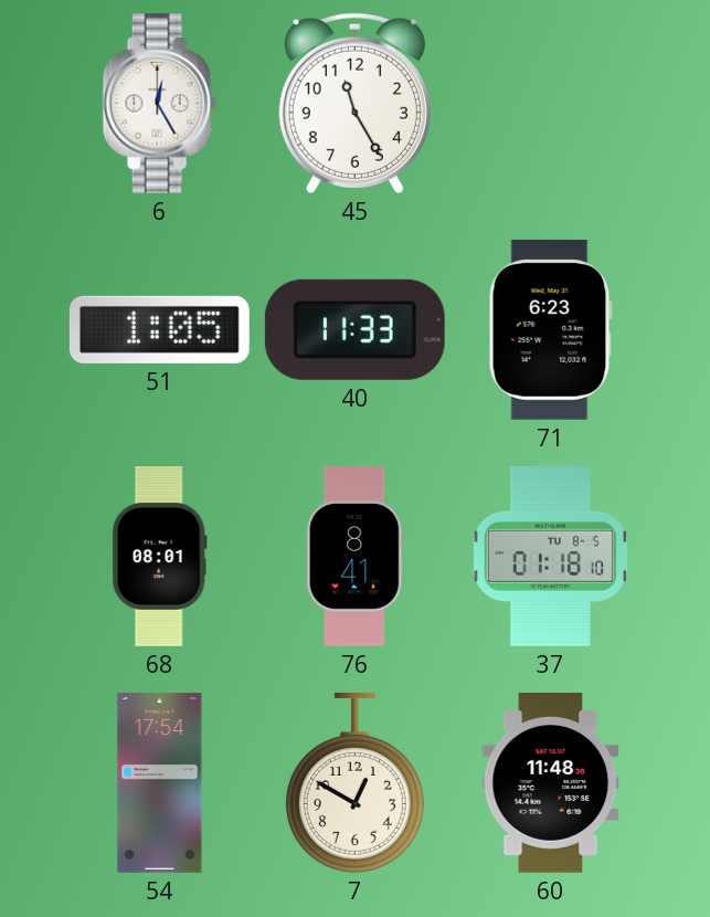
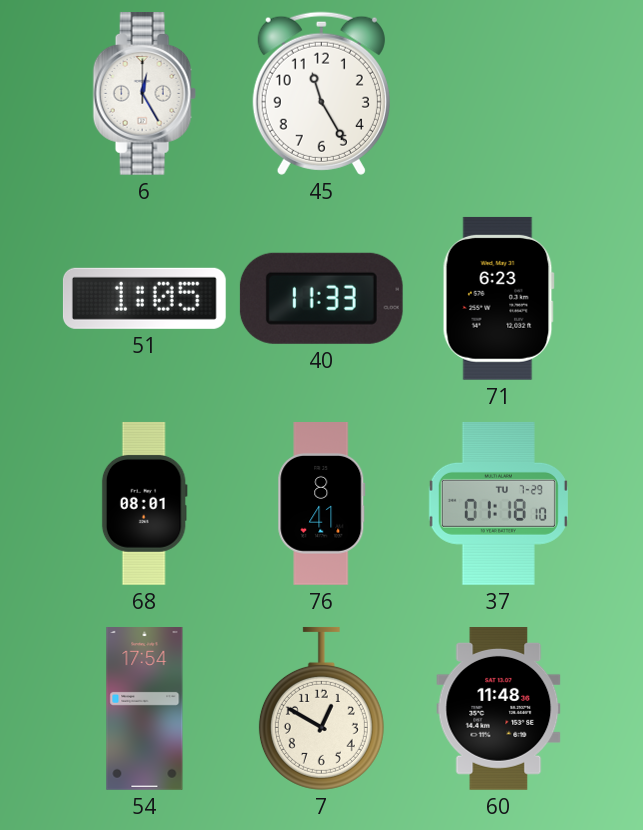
37 date: TU 8-5 -> TU 7-29 (498, 503)
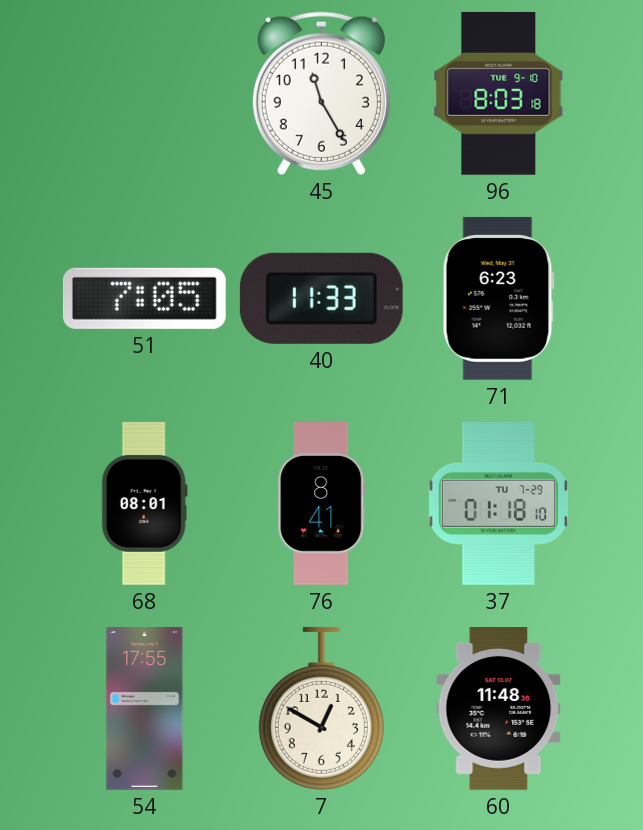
6: 12:25 -> none (144, 93)
96: none -> 8:03 (499, 93)
51: 1:05 -> 7:05 (144, 298)
54: 17:54 -> 17:55 (145, 709)
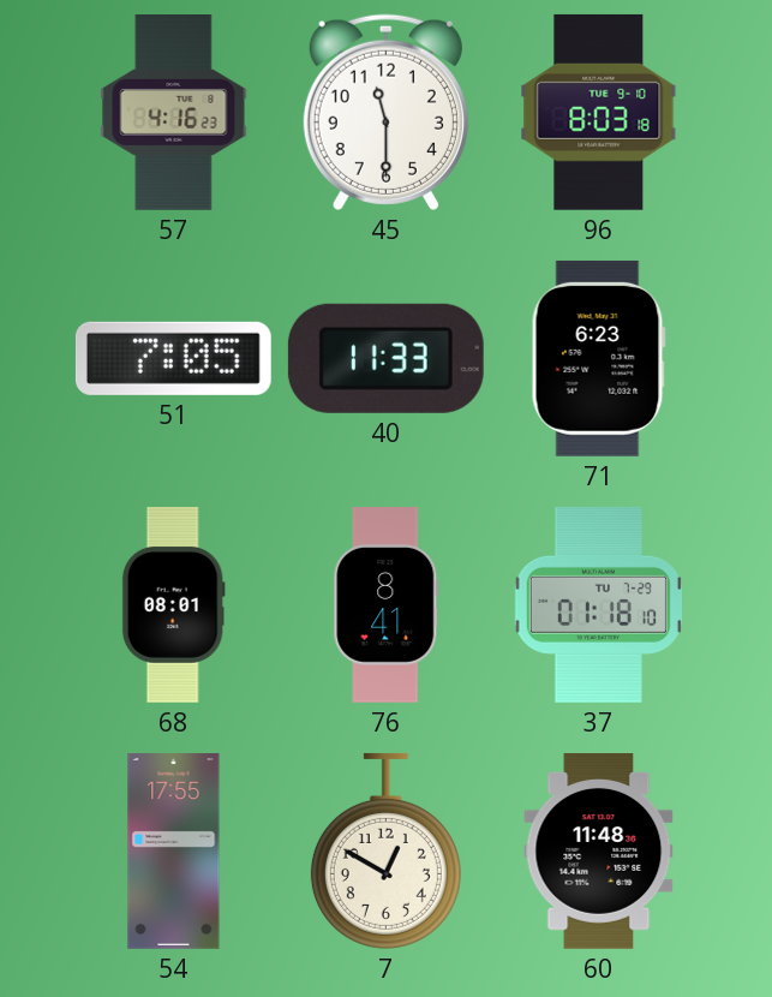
57: none -> 4:16 (174, 113)
45: 11:25 -> 11:30 (385, 112)
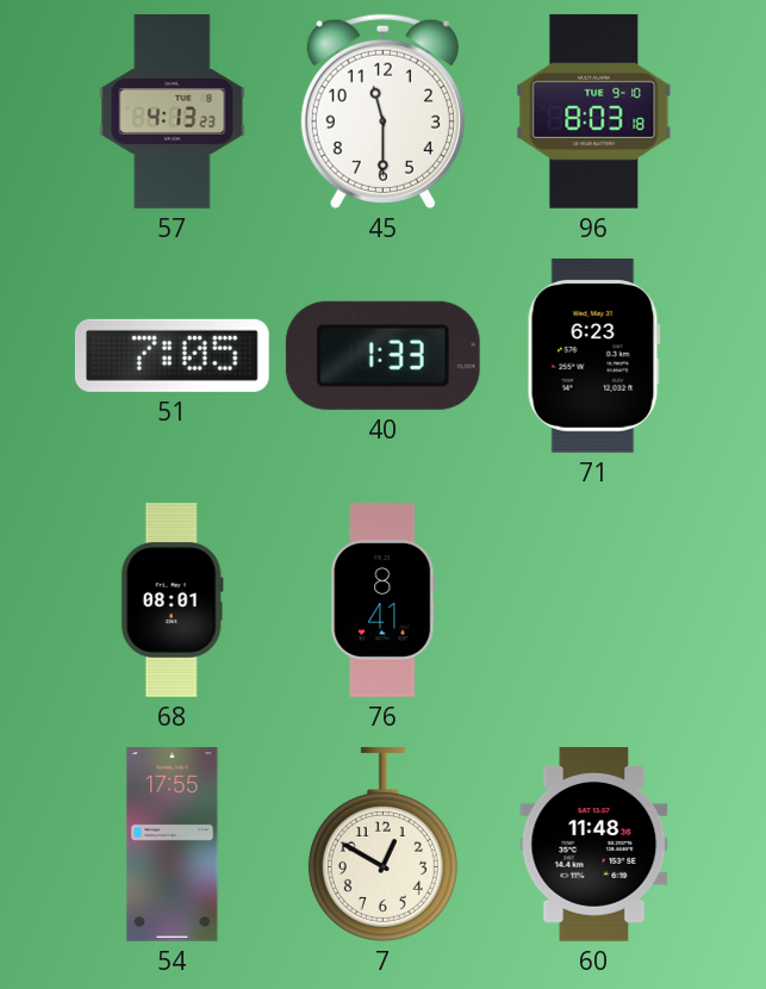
57: 4:16 -> 4:13 (173, 112)
40: 11:33 -> 1:33 (382, 355)
37: 01:18 -> none (598, 604)
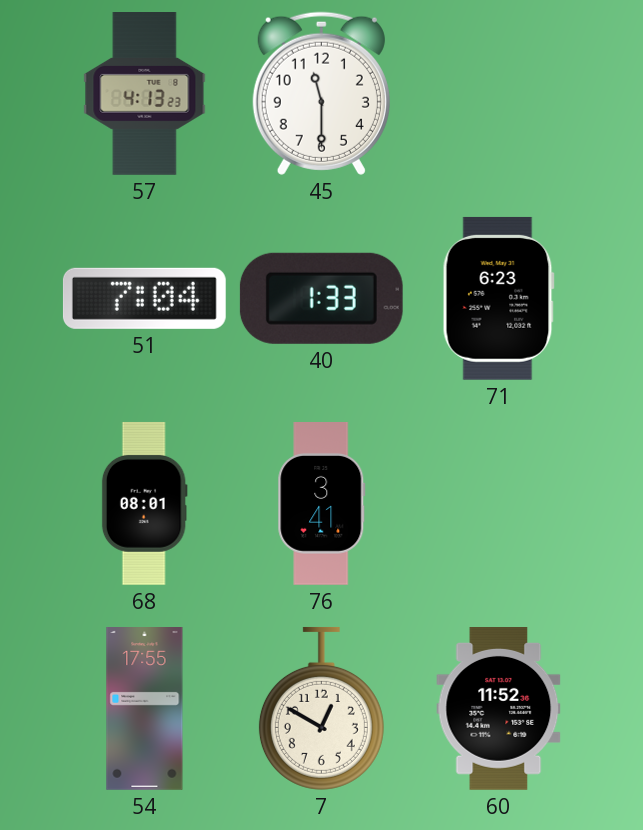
96: 8:03 -> none (594, 111)
51: 7:05 -> 7:04 (144, 298)
76: 8:41 -> 3:41 (322, 504)
60: 11:48 -> 11:52 (499, 709)
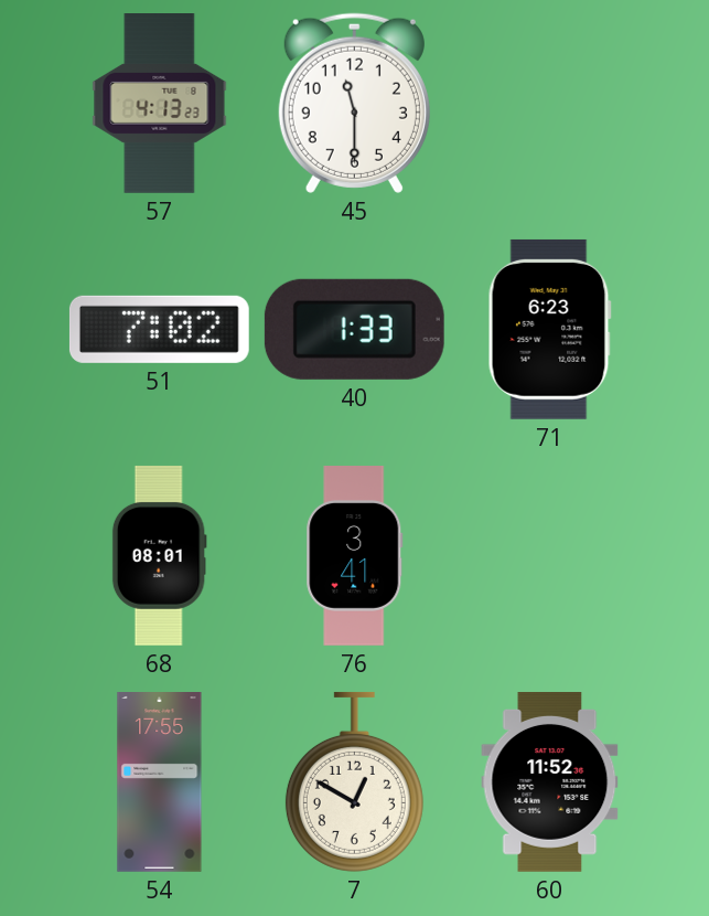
51: 7:04 -> 7:02 (159, 329)
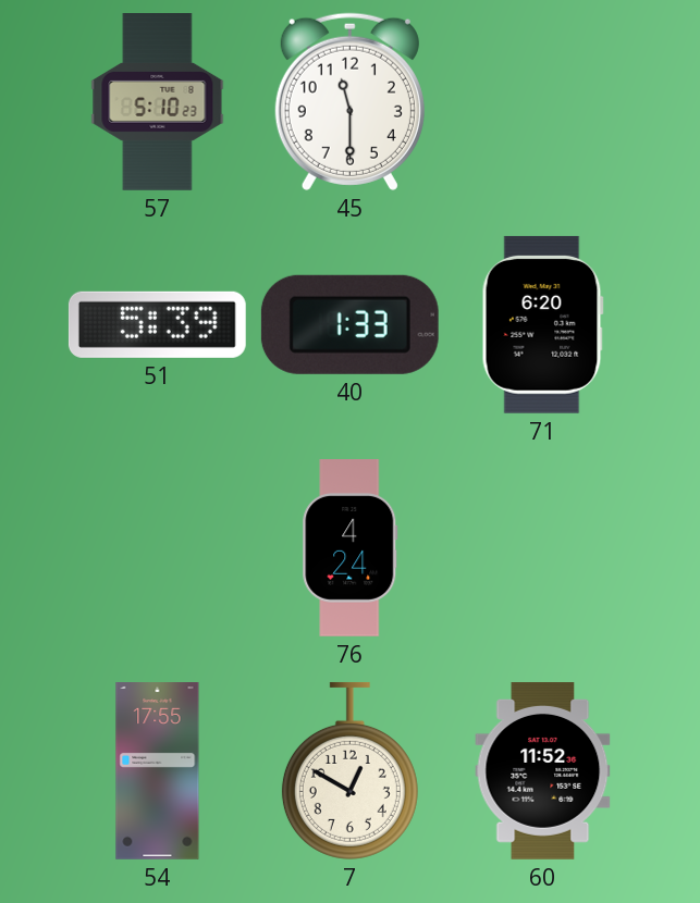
57: 4:13 -> 5:10 (158, 102)
51: 7:02 -> 5:39 (157, 324)
71: 6:23 -> 6:20 (542, 324)
68: 08:01 -> none (159, 555)
76: 3:41 -> 4:24 (351, 548)
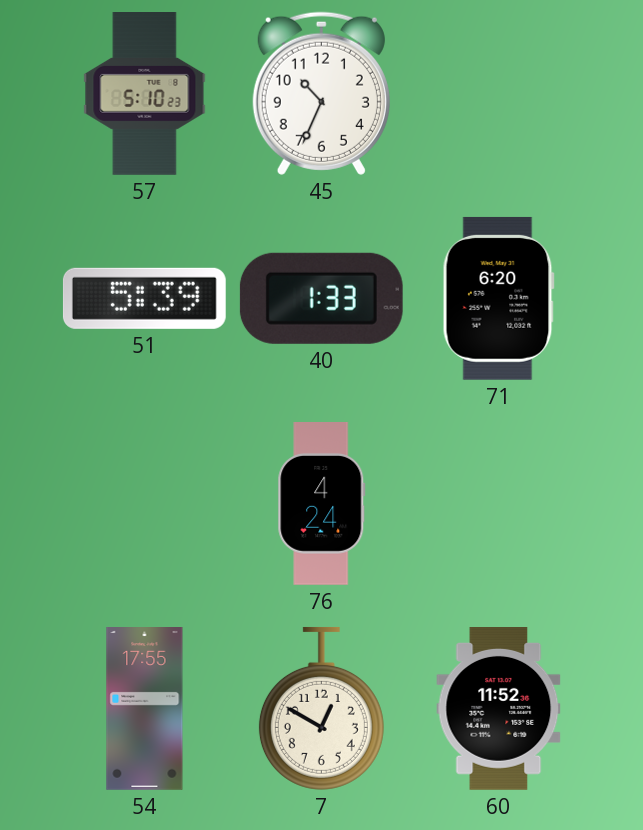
45: 11:30 -> 10:34 (321, 93)
